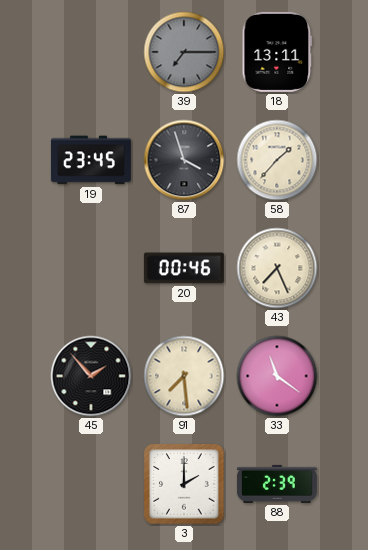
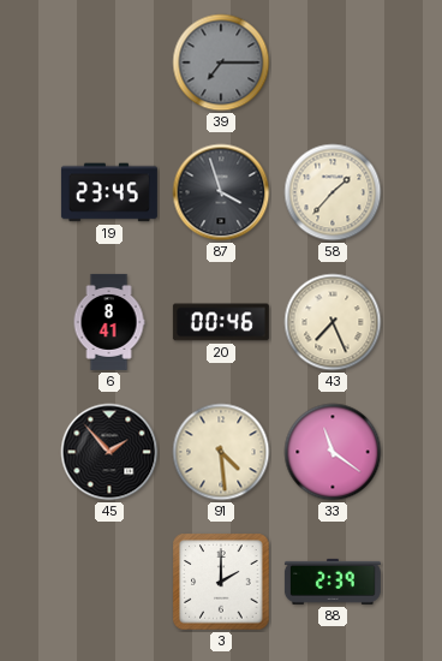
18: 13:11 -> none (277, 52)
6: none -> 8:41 (109, 322)
91: 7:29 -> 4:29 (221, 452)
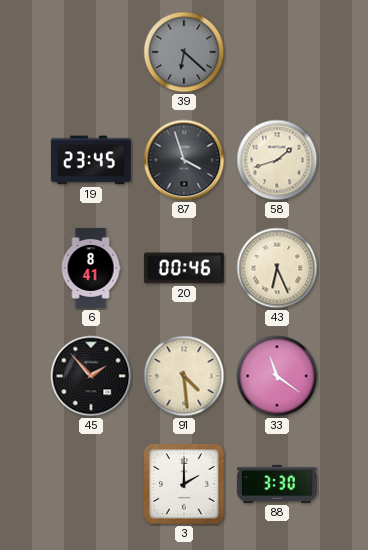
39: 7:15 -> 6:22 (184, 52)
58: 1:37 -> 1:42 (277, 160)
43: 7:26 -> 6:26 (277, 268)
88: 2:39 -> 3:30 (277, 484)
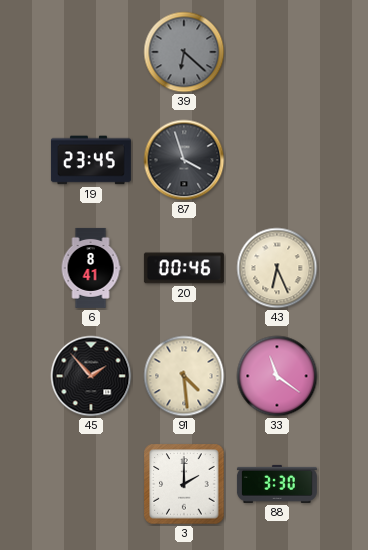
58: 1:42 -> none (277, 160)
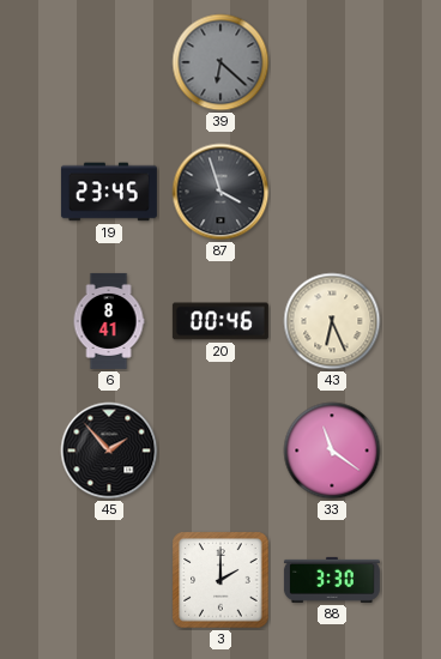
91: 4:29 -> none (184, 376)
